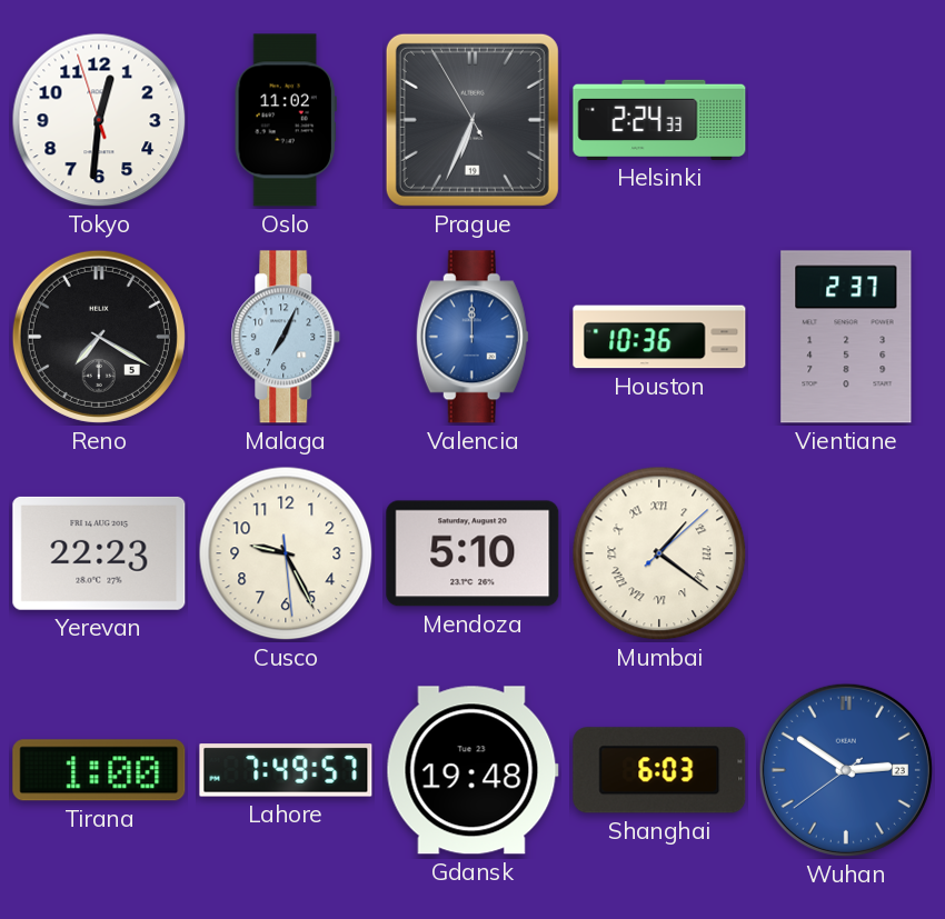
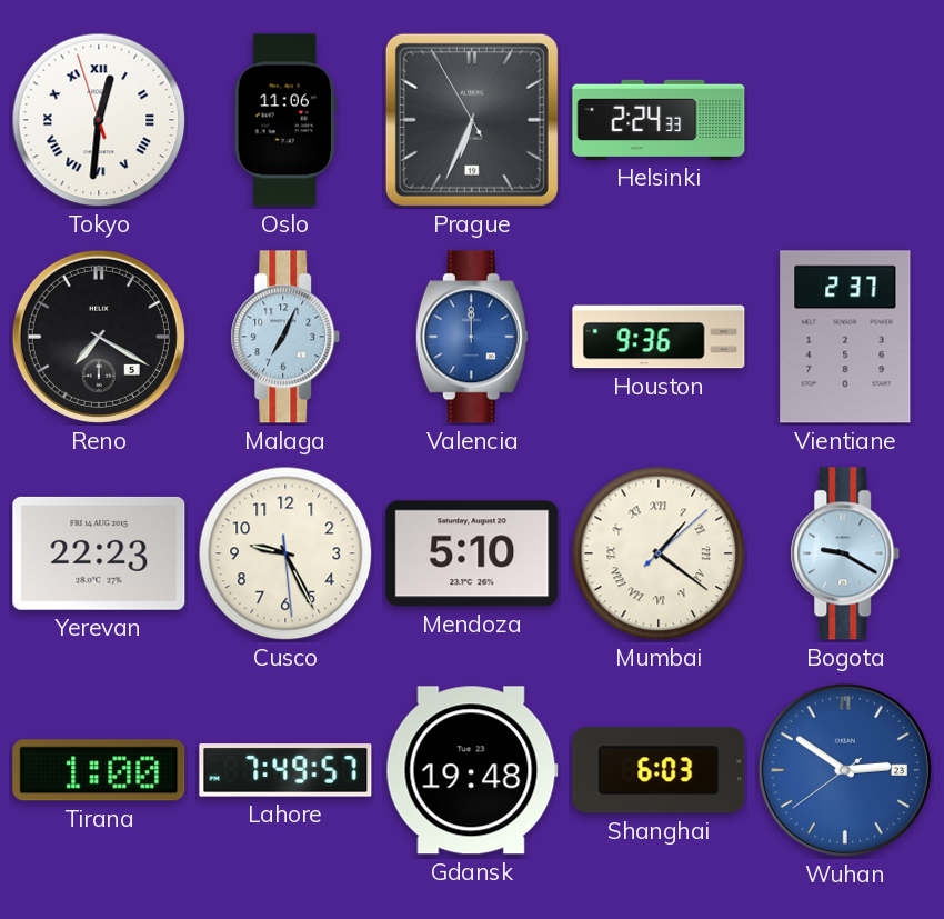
Tokyo numerals: Arabic -> Roman (99, 120)
Oslo: 11:02 -> 11:06 (285, 120)
Houston: 10:36 -> 9:36 (659, 337)
Bogota: none -> 9:20 (845, 553)
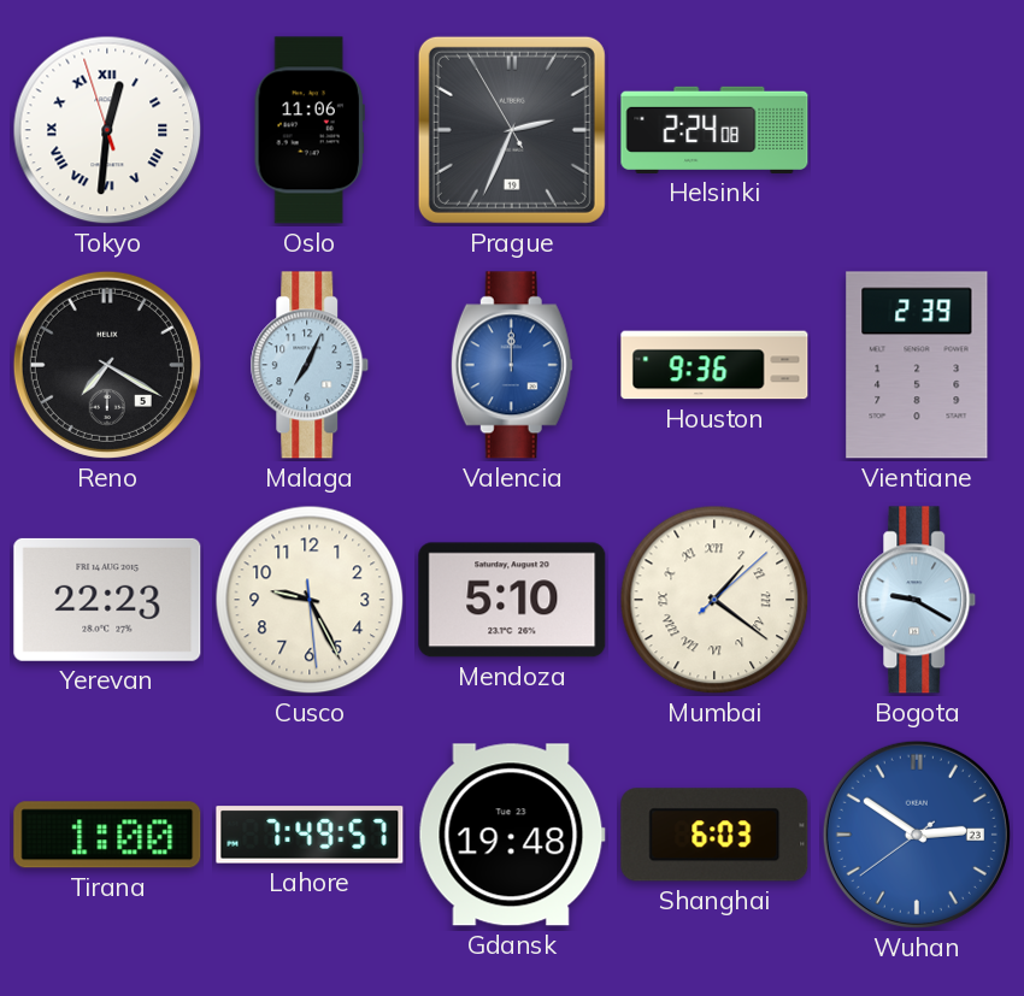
Prague: 6:33 -> 2:33 (512, 130)
Helsinki: 2:24:33 -> 2:24:08 (714, 130)
Vientiane: 2:37 -> 2:39 (917, 365)
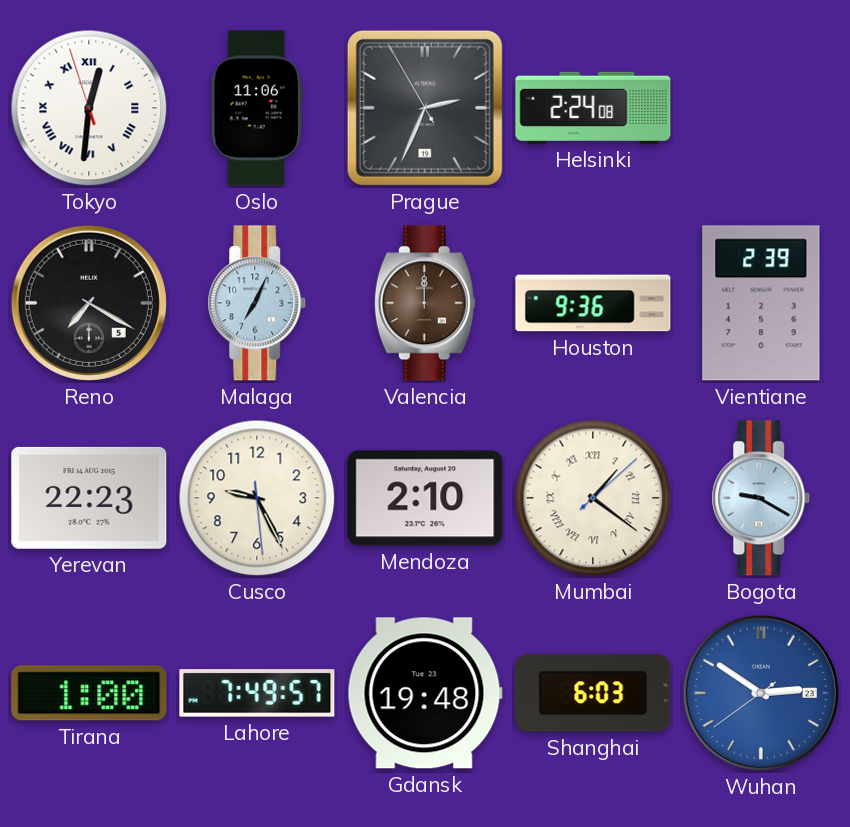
Valencia dial: blue -> brown (425, 303)
Mendoza: 5:10 -> 2:10 (425, 498)
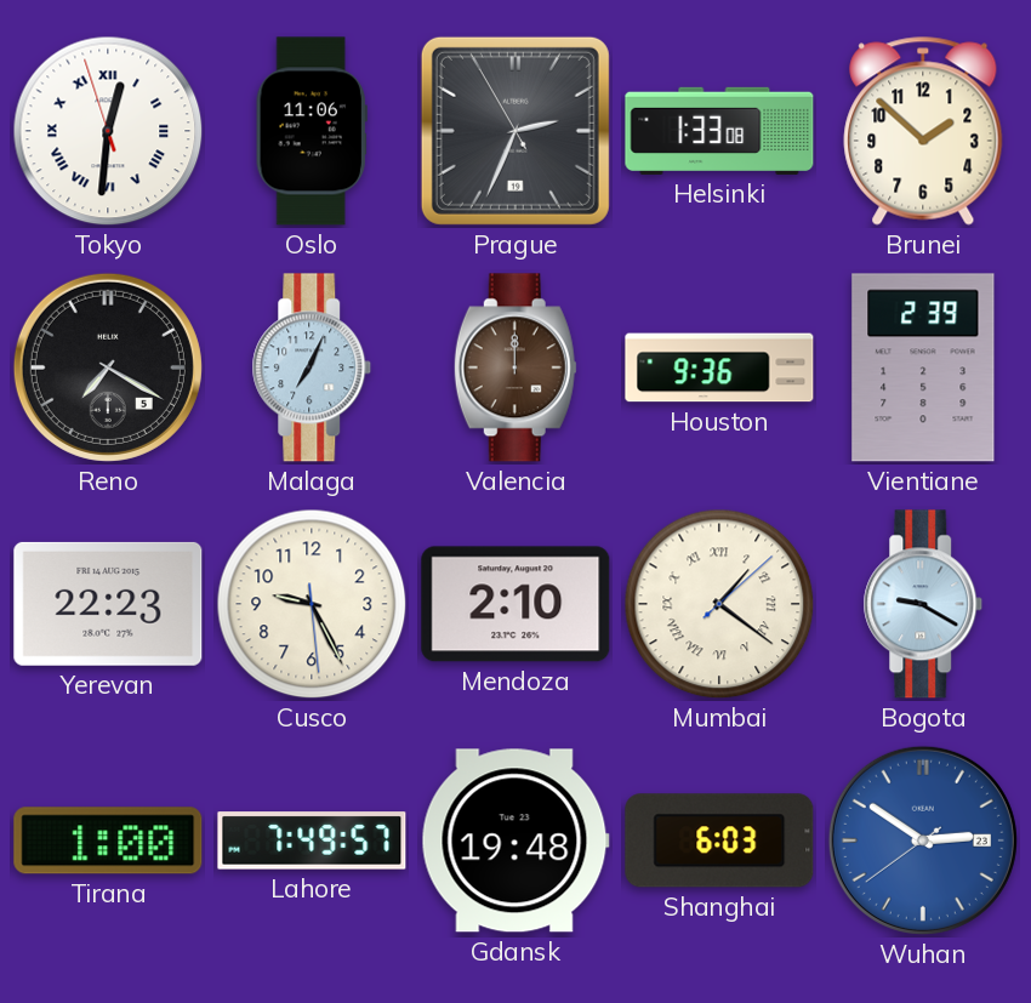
Helsinki: 2:24 -> 1:33 (719, 131)
Brunei: none -> 1:52 (923, 131)
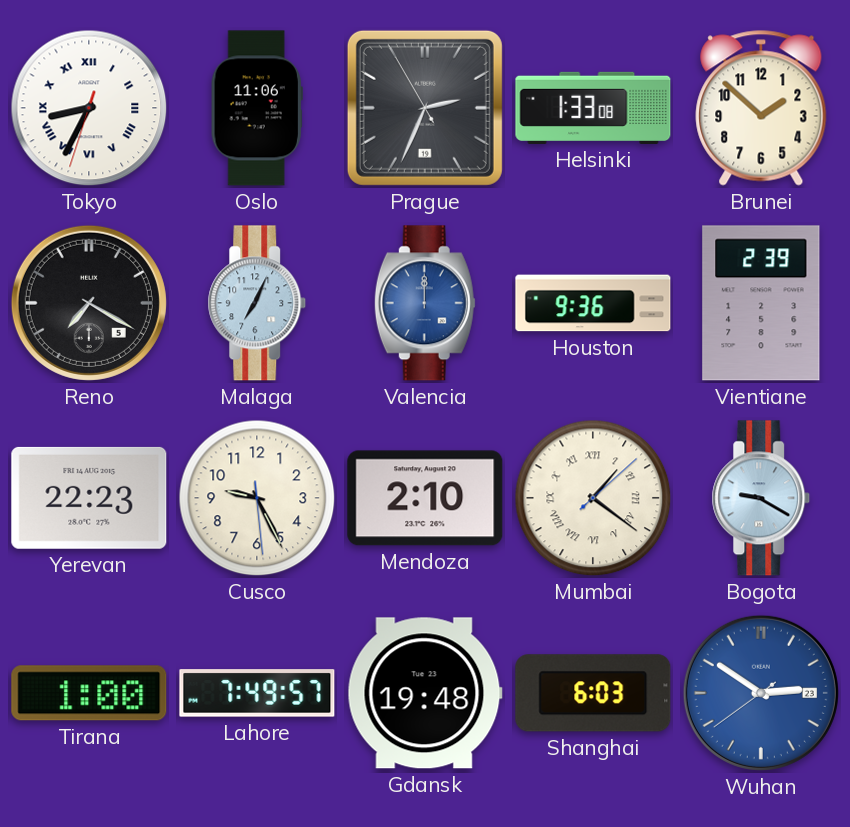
Tokyo: 12:30 -> 8:34 (89, 108)
Valencia dial: brown -> blue (425, 303)
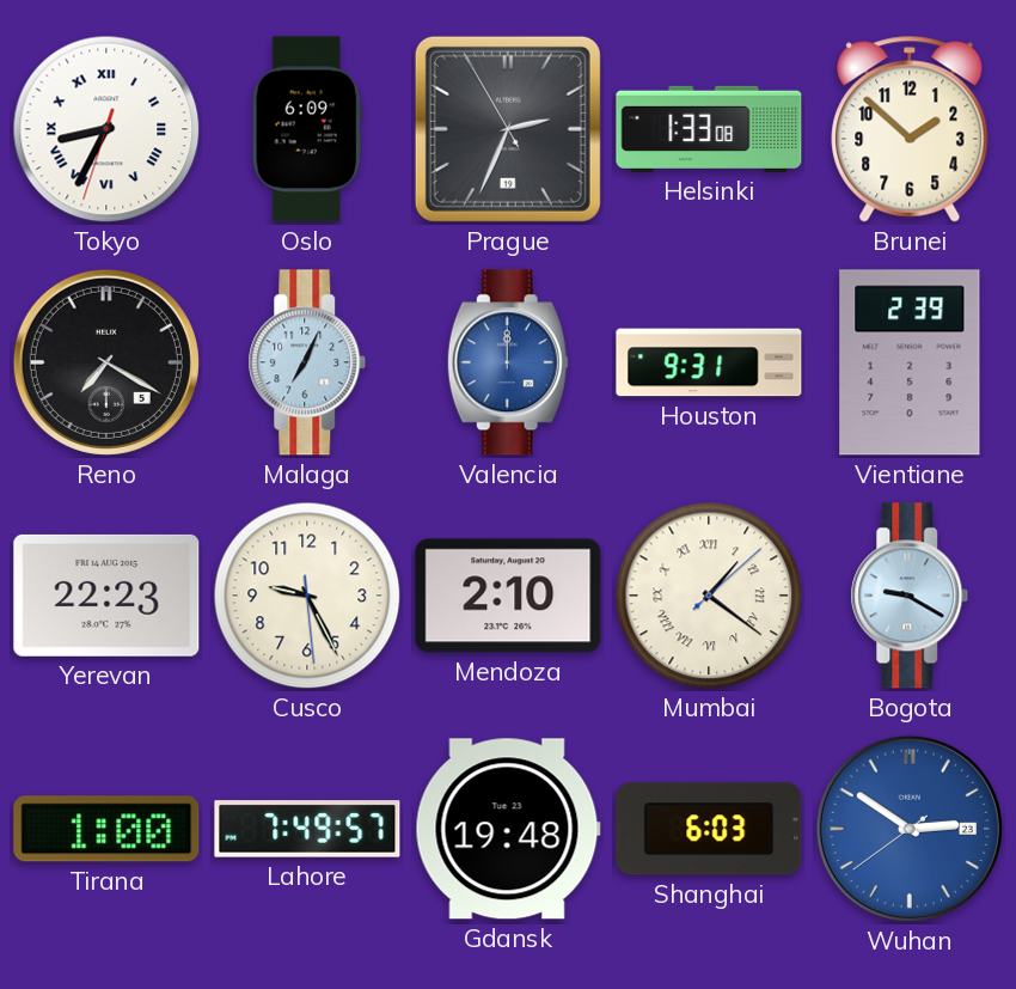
Oslo: 11:06 -> 6:09 (307, 129)
Houston: 9:36 -> 9:31 (709, 362)
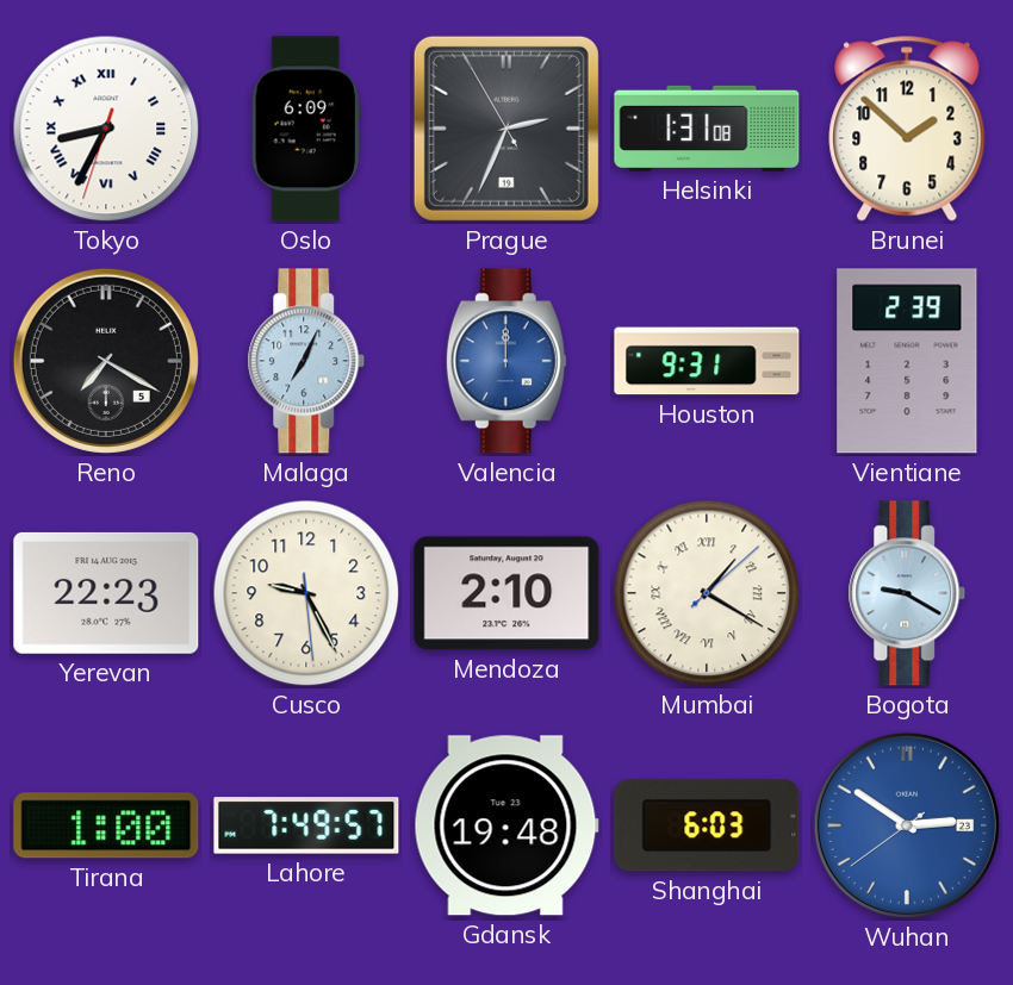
Helsinki: 1:33 -> 1:31 (707, 129)
Mumbai: 1:21 -> 1:20 (707, 593)
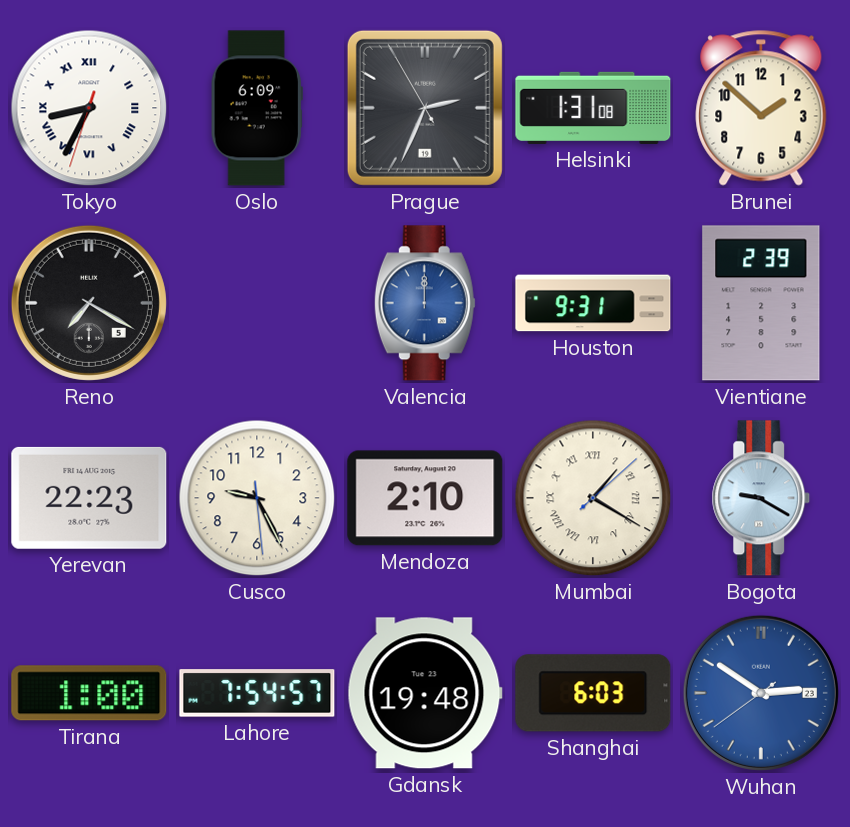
Malaga: 7:04 -> none (306, 361)
Lahore: 7:49 -> 7:54 (257, 693)
